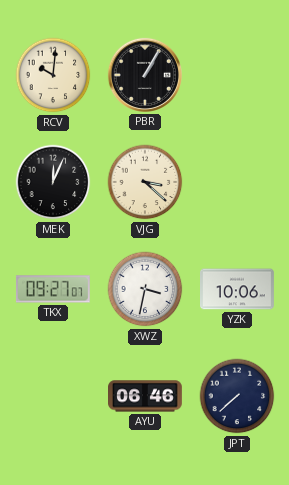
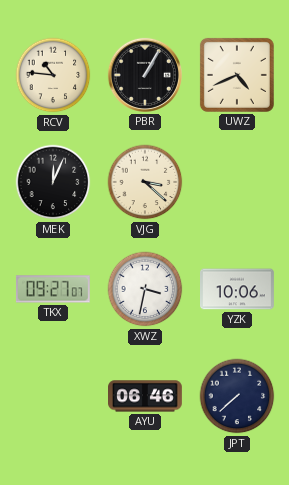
RCV: 10:01 -> 10:46 (53, 75)
UWZ: none -> 4:41 (237, 75)
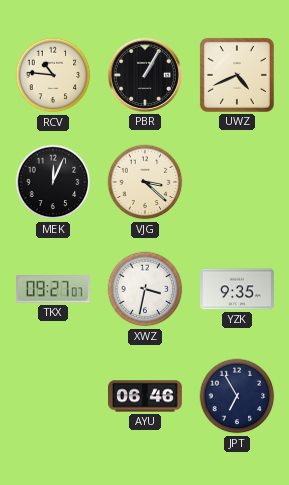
YZK: 10:06 -> 9:35 (238, 289)
JPT: 7:38 -> 6:55 (237, 396)
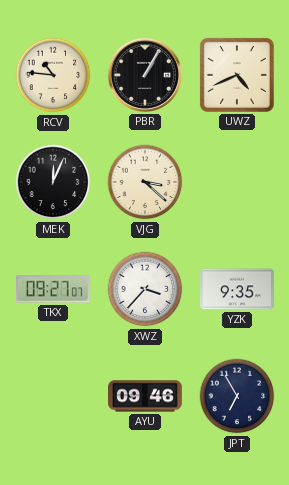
XWZ: 3:32 -> 3:37 (145, 289)
AYU: 06:46 -> 09:46 (146, 396)
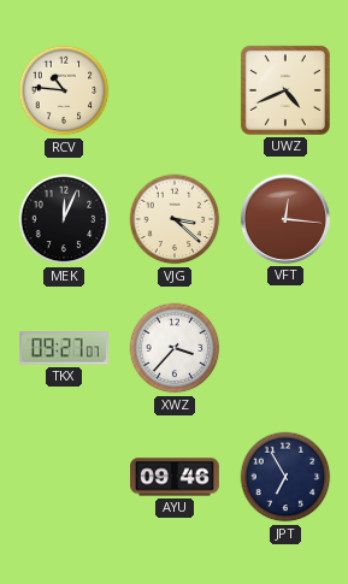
PBR: 1:05 -> none (145, 75)
VFT: none -> 12:16 (285, 219)
YZK: 9:35 -> none (238, 289)
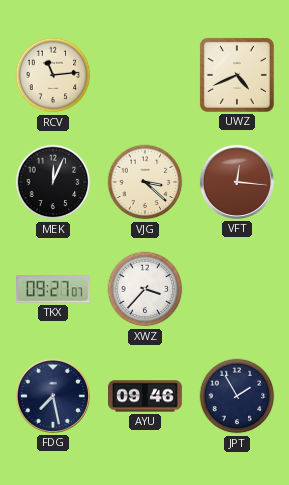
RCV: 10:46 -> 11:14 (53, 75)
FDG: none -> 7:28 (53, 396)
JPT: 6:55 -> 1:55 (237, 396)
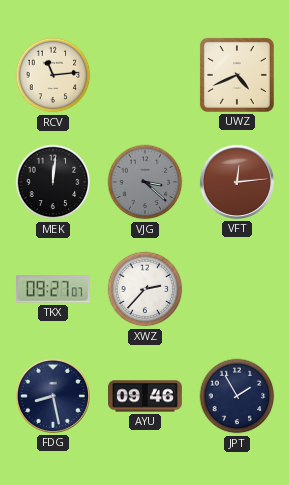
MEK: 12:04 -> 12:01 (53, 182)
VJG dial: cream -> grey (145, 182)
VFT: 12:16 -> 12:14 (237, 182)
XWZ: 3:37 -> 2:37 (145, 289)
FDG: 7:28 -> 8:28 (53, 396)
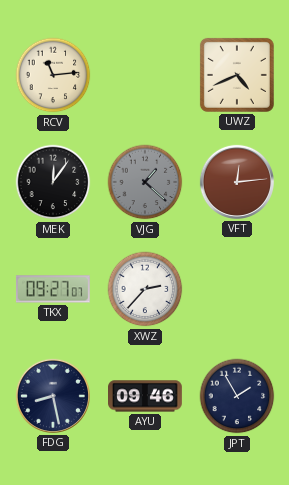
MEK: 12:01 -> 12:06 (53, 182)
VJG: 3:22 -> 1:22 (145, 182)
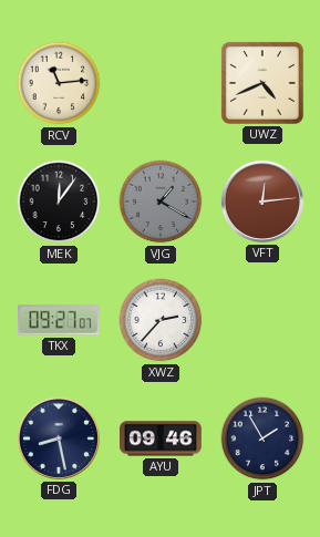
VJG: 1:22 -> 1:20 (161, 202)
